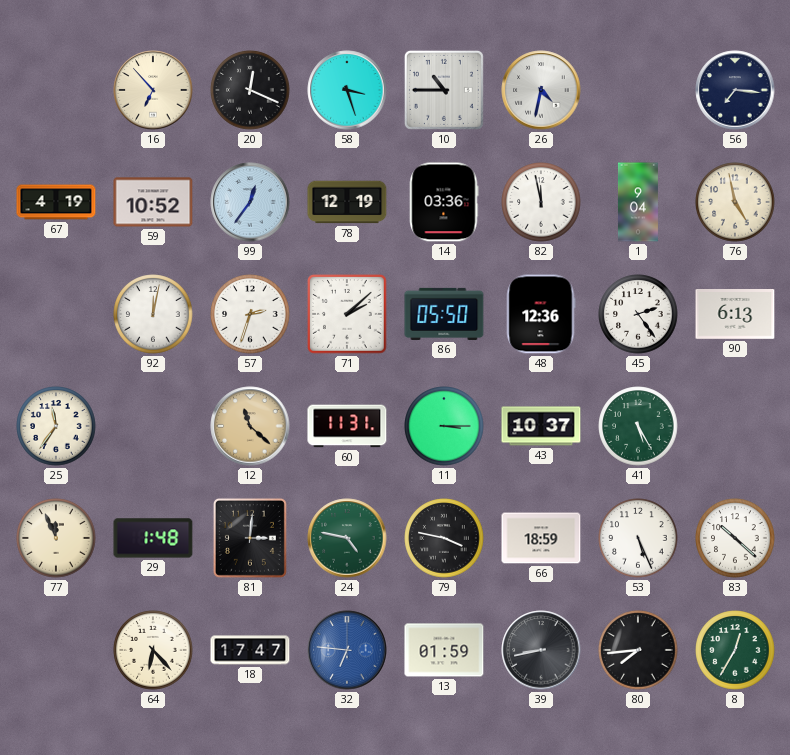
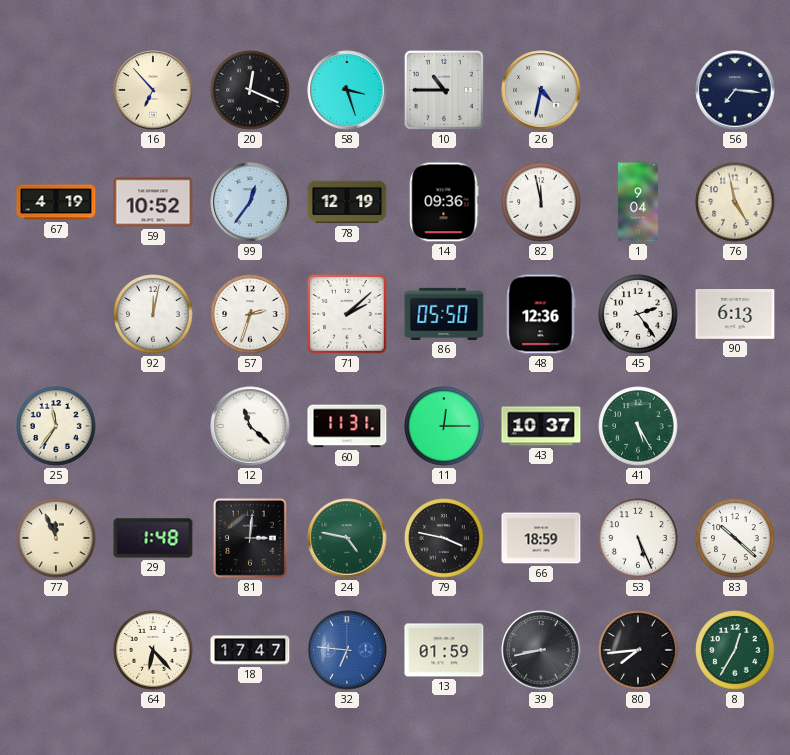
14: 03:36 -> 09:36 (444, 202)
12 dial: champagne -> white (250, 426)
11: 3:15 -> 12:15 (444, 426)
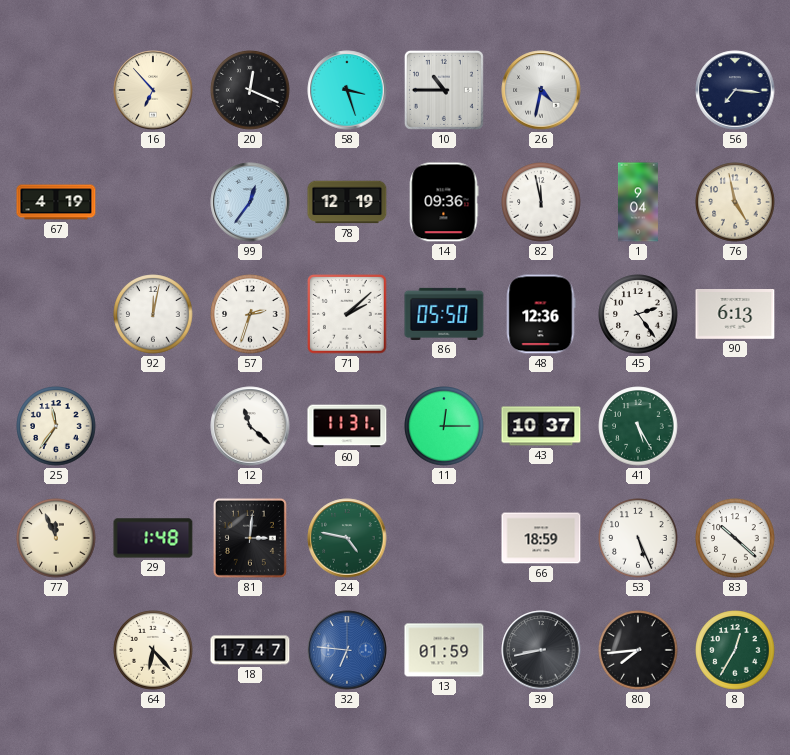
59: 10:52 -> none (153, 202)
79: 3:47 -> none (444, 538)
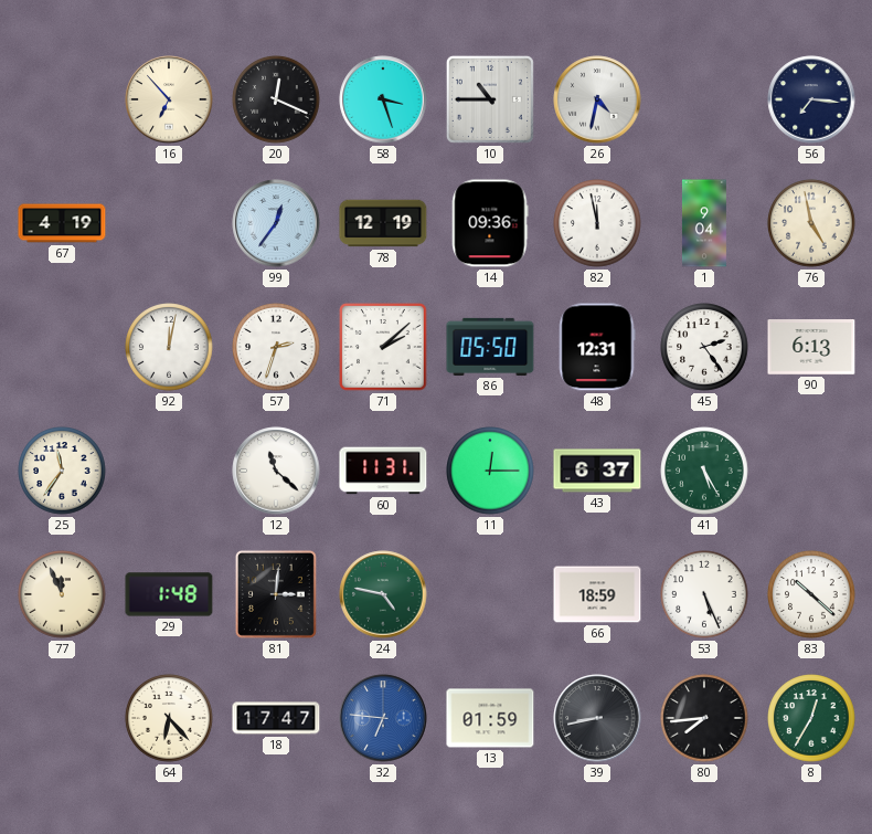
48: 12:36 -> 12:31 (597, 347)
43: 10:37 -> 6:37 (597, 471)
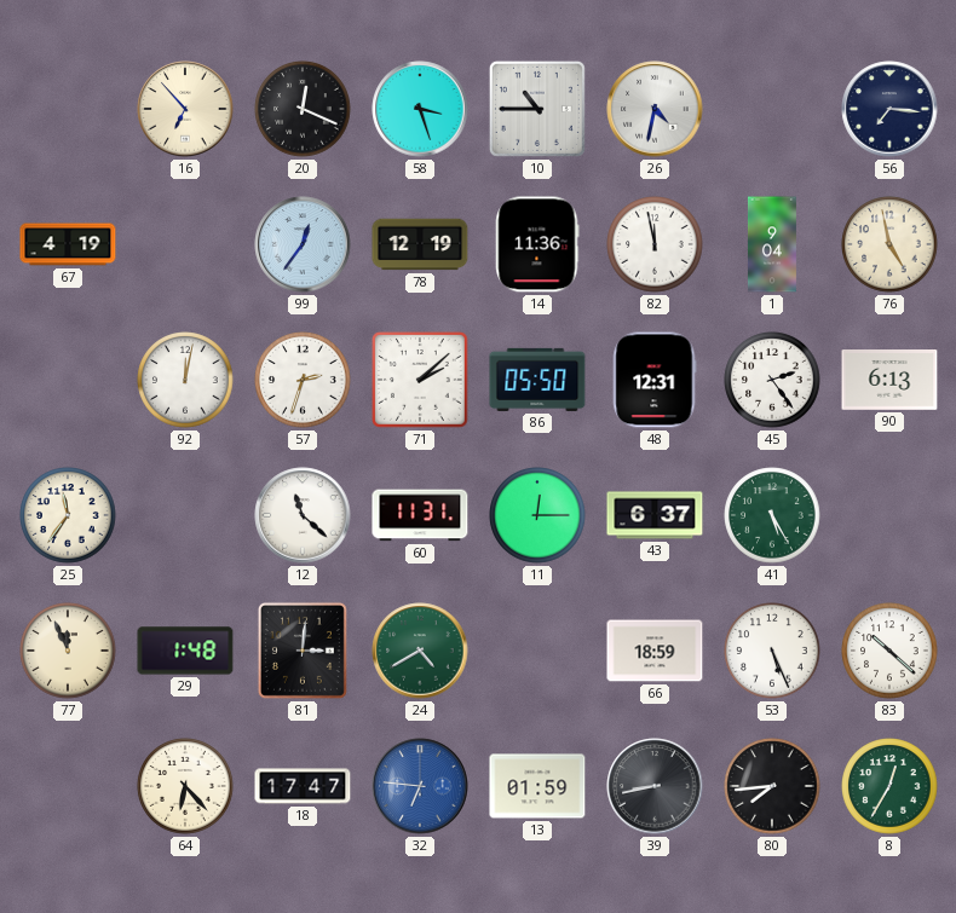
14: 09:36 -> 11:36 (537, 244)
24: 4:47 -> 4:40 (420, 651)
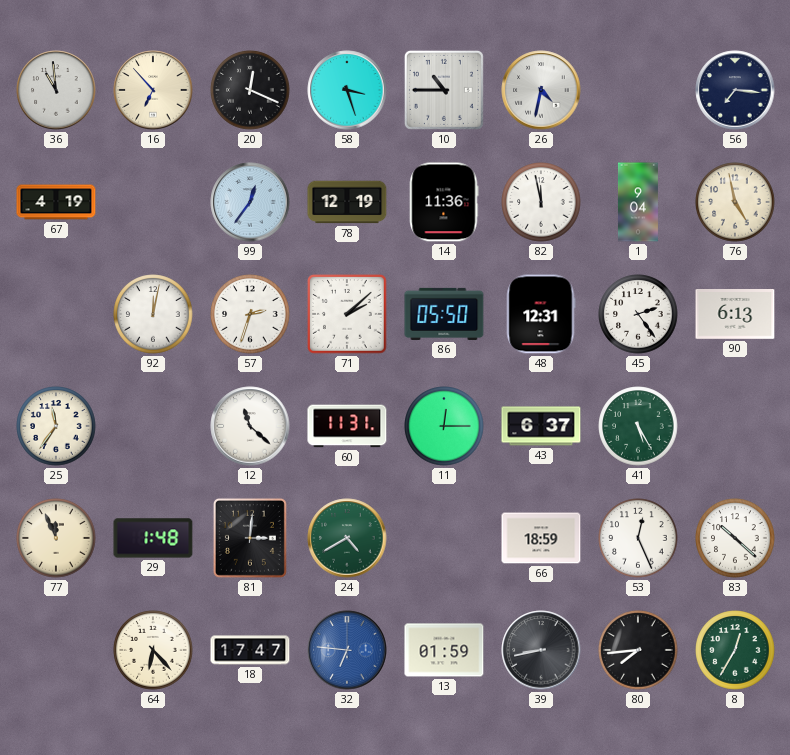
36: none -> 10:59 (56, 90)
53: 5:26 -> 12:26 (638, 538)
